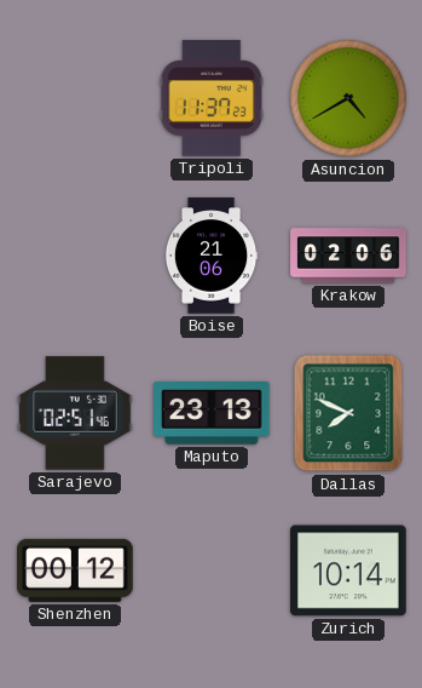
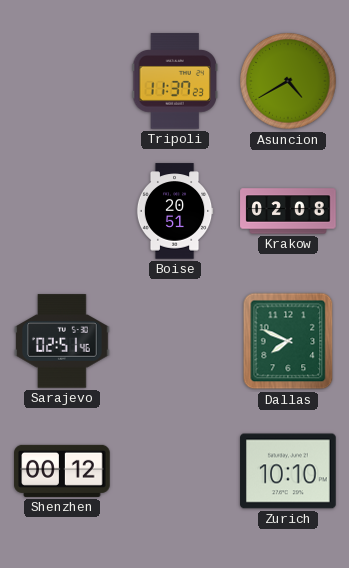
Boise: 21:06 -> 20:51 (175, 211)
Krakow: 02:06 -> 02:08 (288, 211)
Maputo: 23:13 -> none (212, 414)
Zurich: 10:14 -> 10:10 (288, 471)
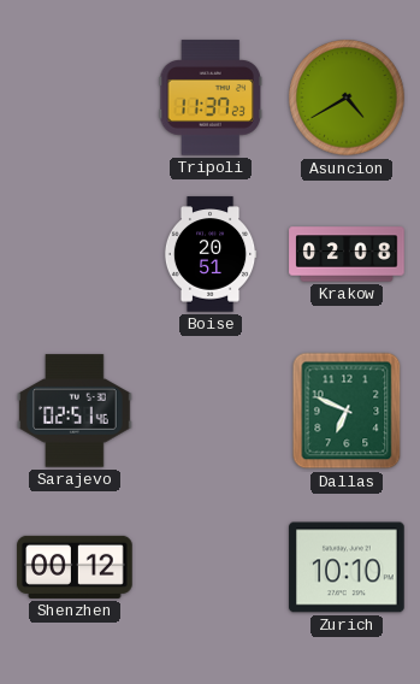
Dallas: 7:49 -> 6:49 (347, 411)
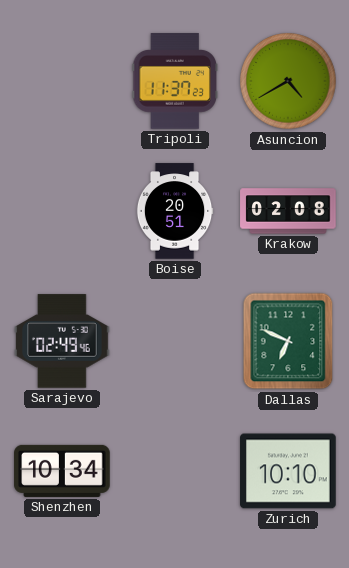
Sarajevo: 02:51 -> 02:49 (62, 341)
Shenzhen: 00:12 -> 10:34 (62, 471)
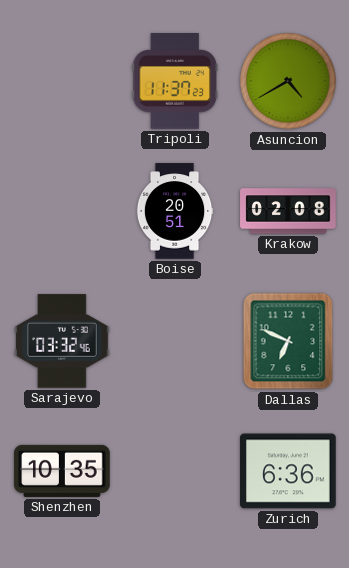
Sarajevo: 02:49 -> 03:32 (62, 341)
Shenzhen: 10:34 -> 10:35 (62, 471)
Zurich: 10:10 -> 6:36 (288, 471)
